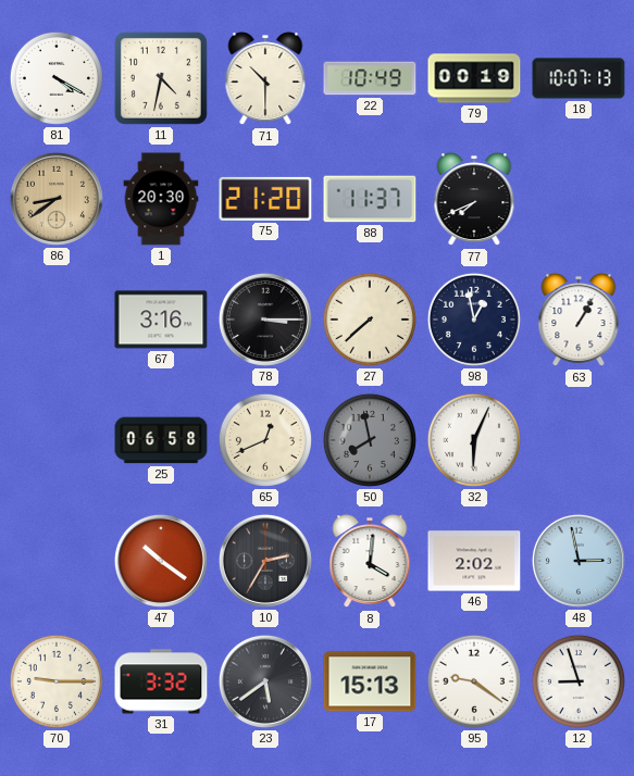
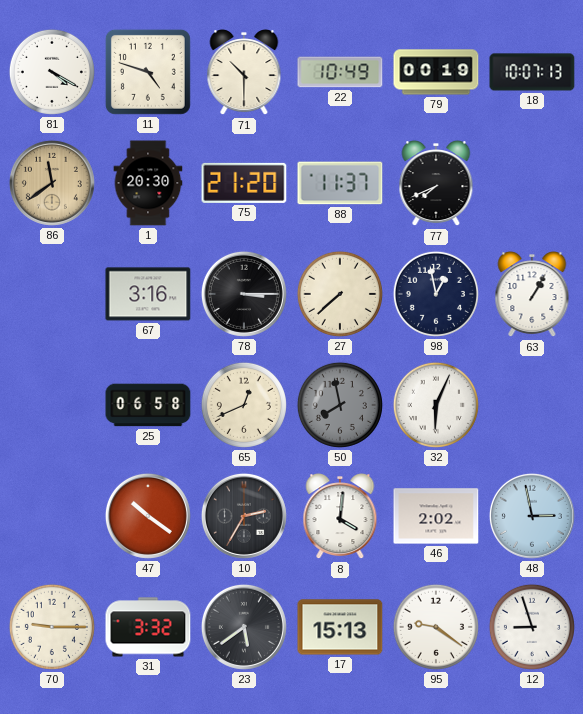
11: 4:32 -> 4:48 (148, 72)
86: 8:39 -> 11:39 (52, 183)
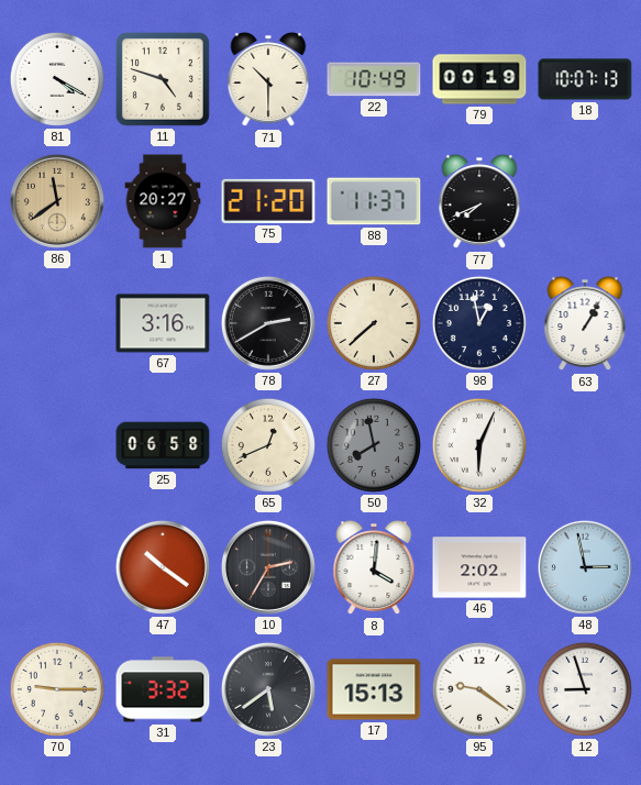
1: 20:30 -> 20:27 (163, 201)
78: 3:15 -> 2:40 (268, 323)
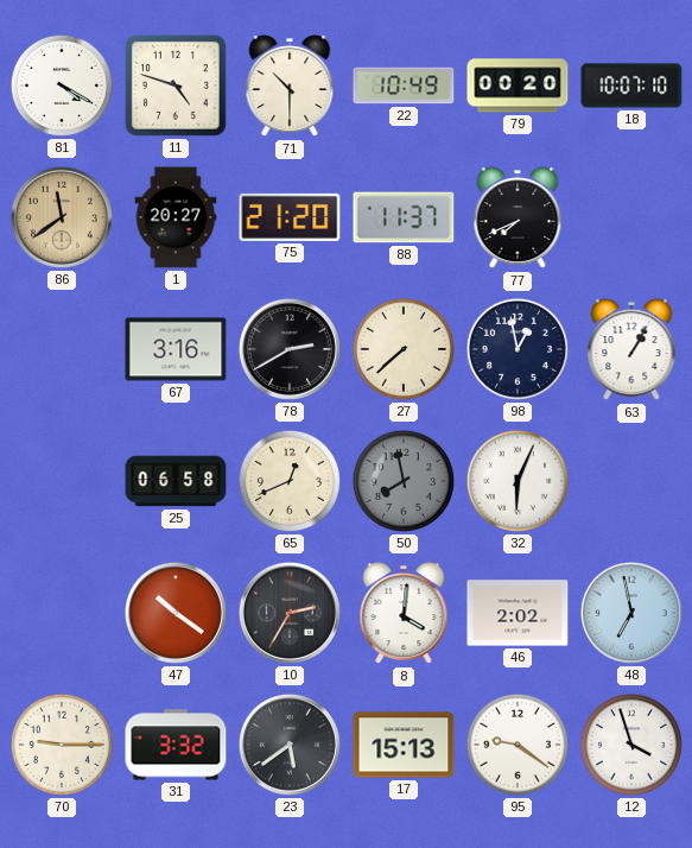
79: 00:19 -> 00:20 (518, 86)
18: 10:07:13 -> 10:07:10 (631, 86)
48: 2:58 -> 6:58 (631, 613)
12: 8:57 -> 3:57 (631, 745)
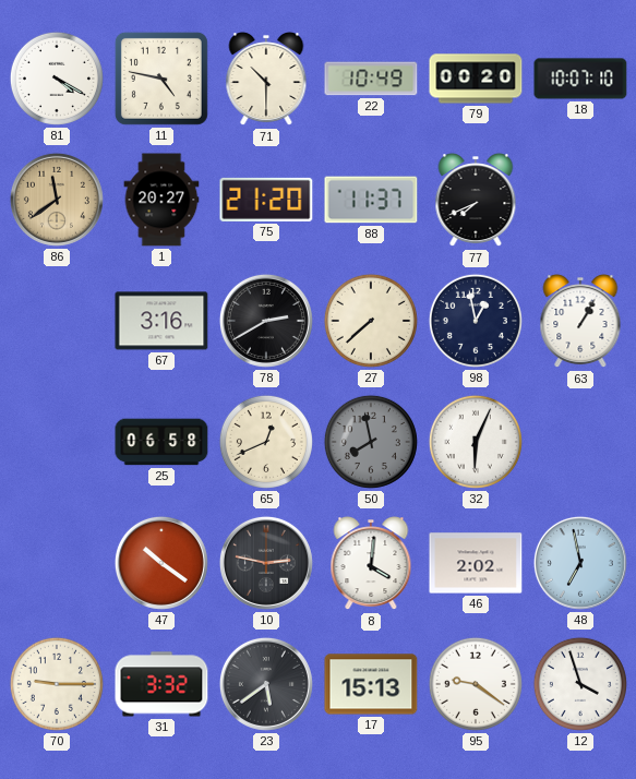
11: 4:48 -> 4:47 (161, 79)
10: 2:35 -> 2:47 (266, 563)
